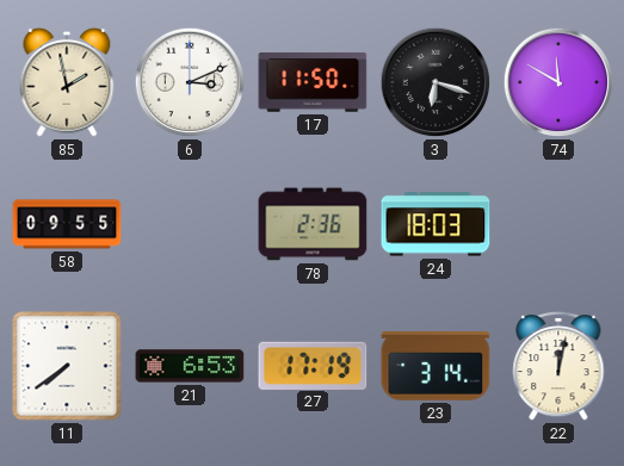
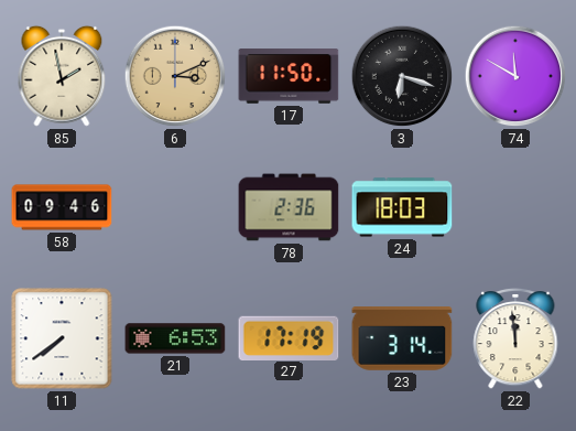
6 dial: white -> champagne (175, 76)
58: 09:55 -> 09:46 (62, 207)
22: 12:02 -> 11:59 (515, 338)
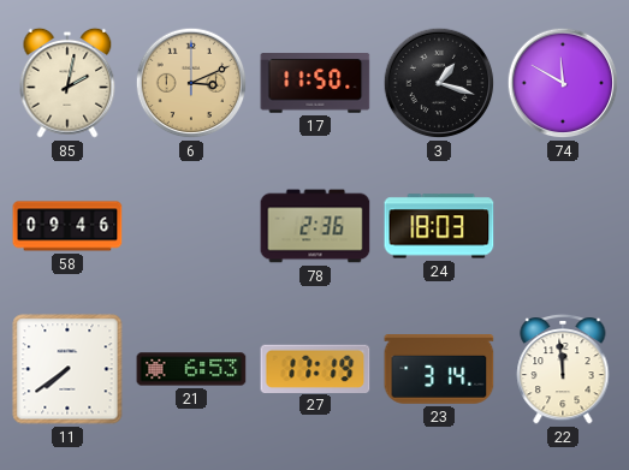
85: 1:58 -> 2:02 (67, 83)
3: 6:18 -> 1:18 (439, 83)
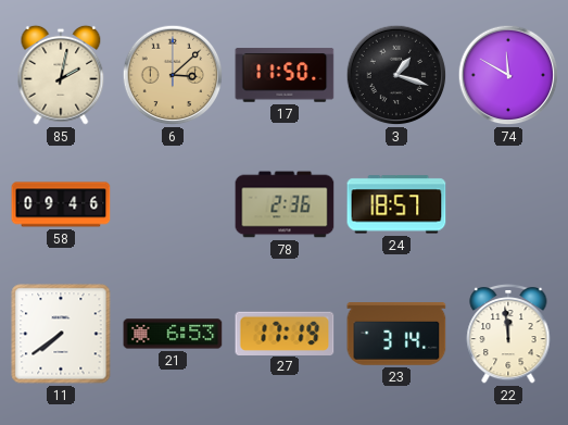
6: 3:11 -> 3:08 (173, 75)
24: 18:03 -> 18:57 (396, 204)
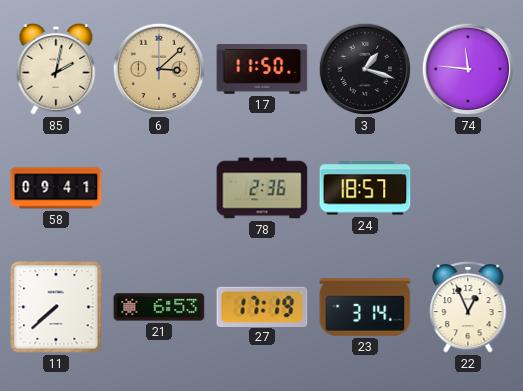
74: 11:50 -> 11:46 (468, 69)
58: 09:46 -> 09:41 (56, 188)
11: 7:39 -> 7:38 (56, 307)
22: 11:59 -> 12:56 (468, 307)
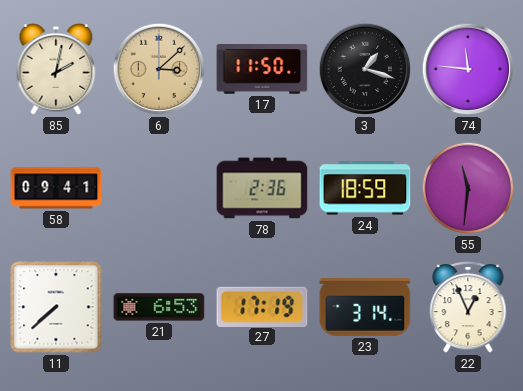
24: 18:57 -> 18:59 (365, 188)
55: none -> 11:31 (468, 188)
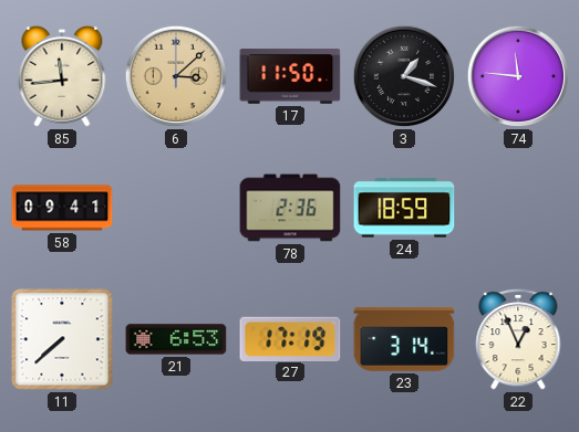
85: 2:02 -> 11:44 (62, 76)
55: 11:31 -> none (468, 188)
